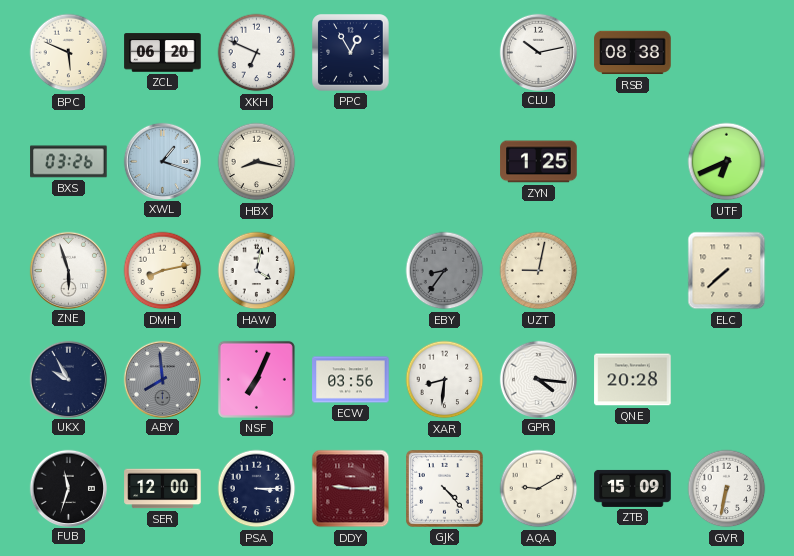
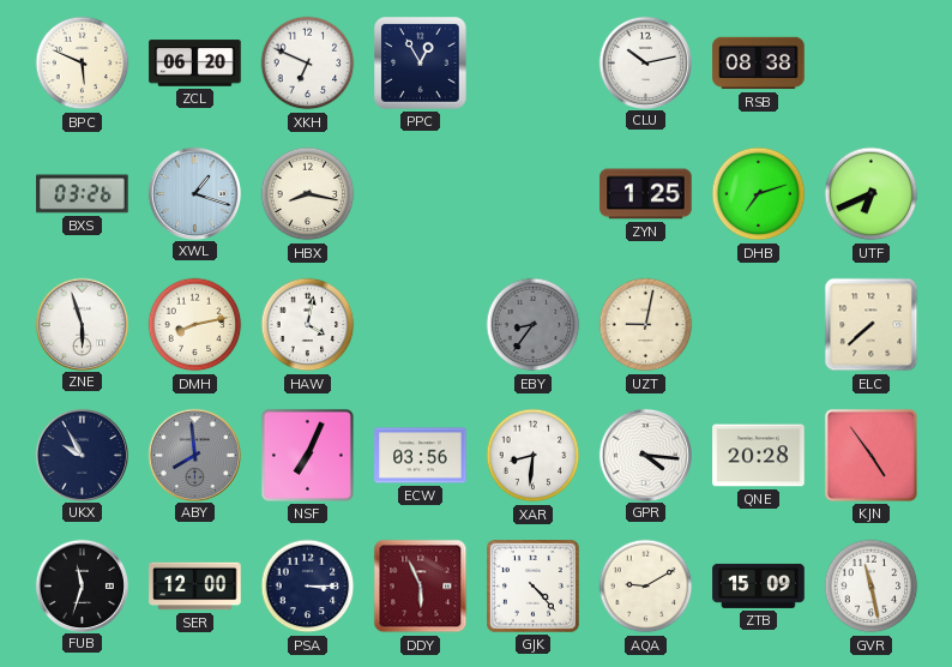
DHB: none -> 7:12 (759, 194)
KJN: none -> 4:54 (870, 455)
DDY: 9:15 -> 5:56 (421, 587)
GVR: 6:32 -> 11:28 (872, 587)
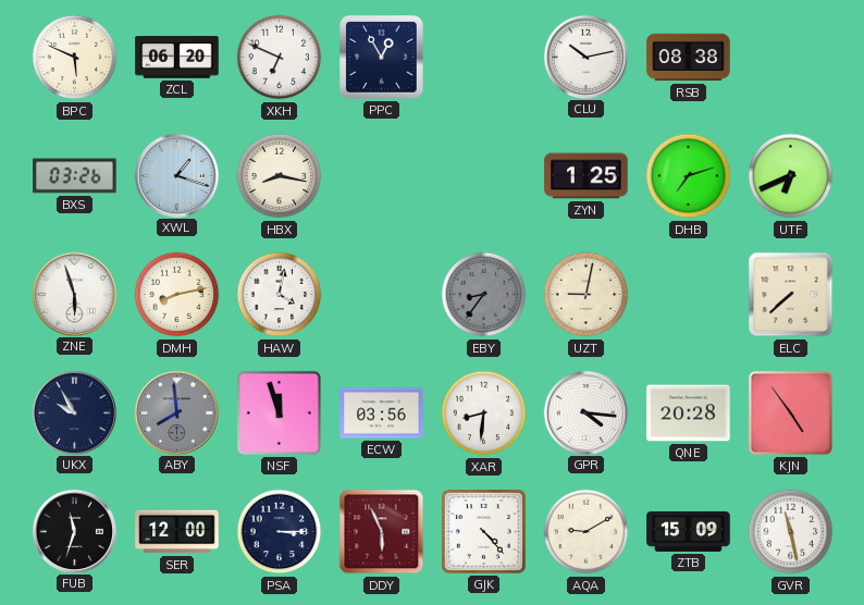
NSF: 7:04 -> 11:57 (279, 412)
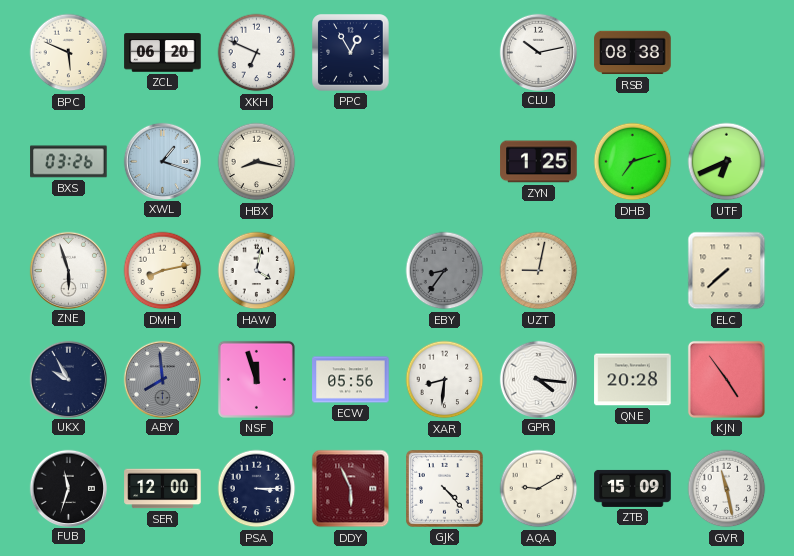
ECW: 03:56 -> 05:56 (351, 380)
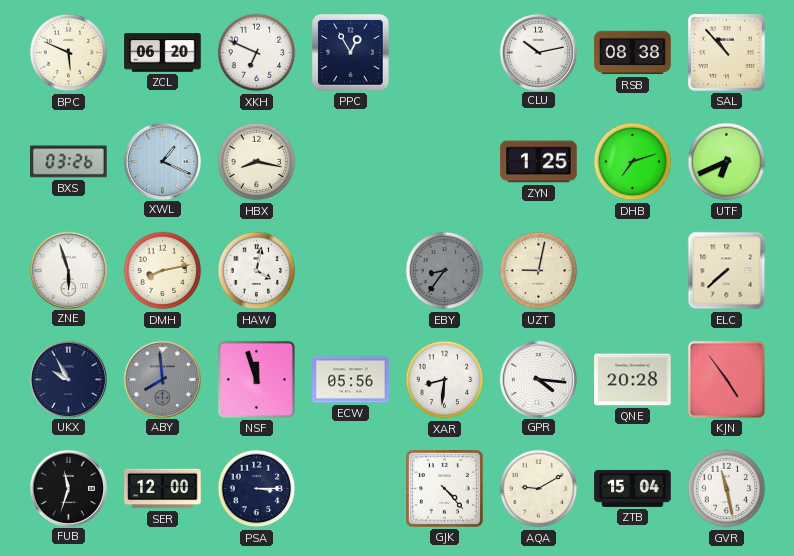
SAL: none -> 10:53 (727, 53)
XWL: 1:18 -> 1:19 (162, 161)
DDY: 5:56 -> none (351, 489)
ZTB: 15:09 -> 15:04 (633, 488)
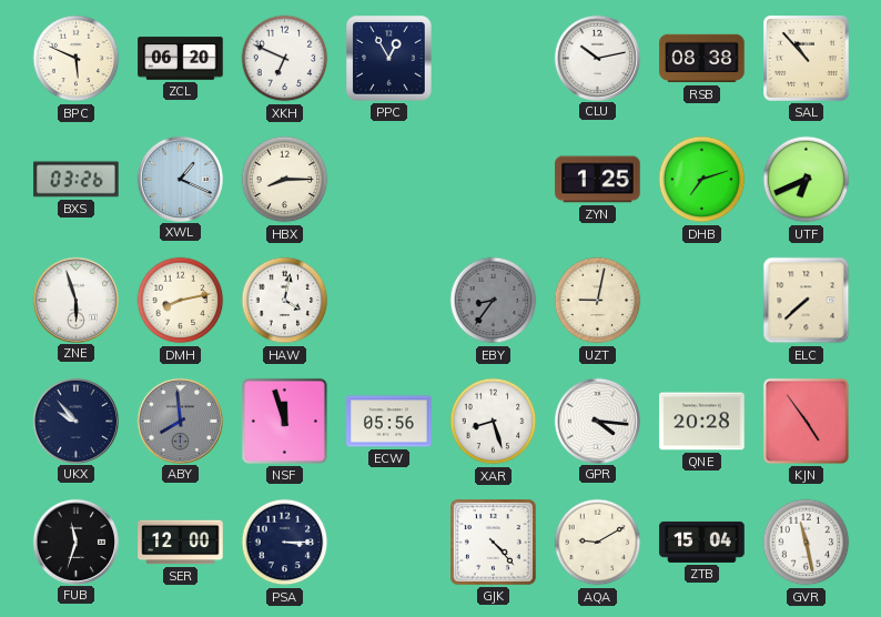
HBX: 8:17 -> 8:15 (285, 180)
UKX: 9:55 -> 9:53 (75, 421)
XAR: 8:31 -> 8:27 (494, 422)
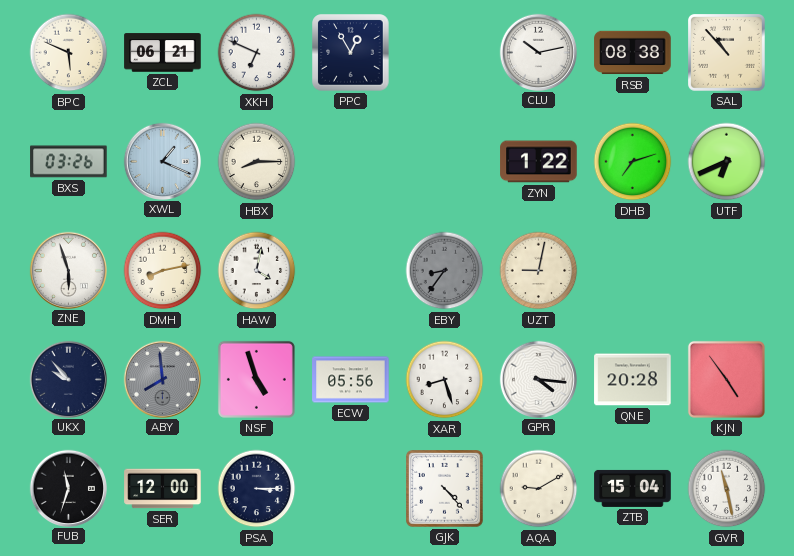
ZCL: 06:20 -> 06:21 (163, 53)
ZYN: 1:25 -> 1:22 (539, 162)
ELC: 7:38 -> none (807, 301)
NSF: 11:57 -> 4:57 (256, 379)
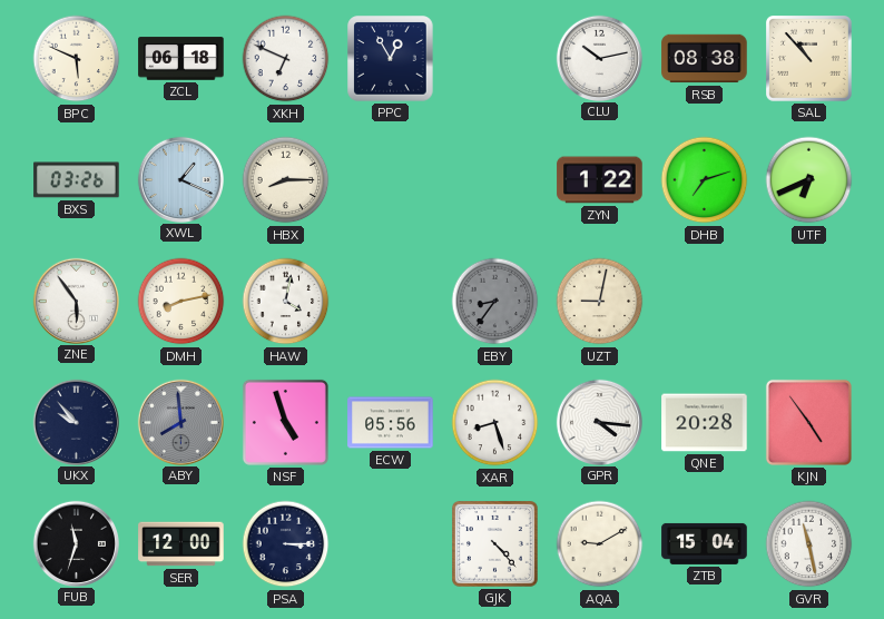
ZCL: 06:21 -> 06:18 (181, 59)
ZNE: 5:57 -> 5:54 (76, 301)
